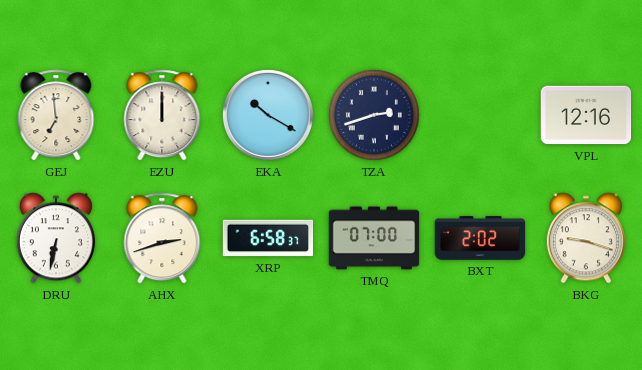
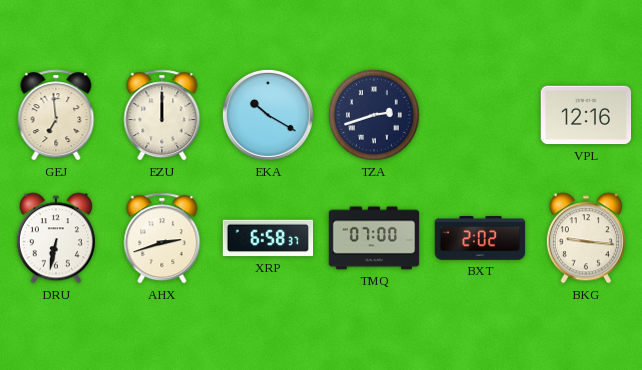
BKG: 9:18 -> 9:16 (586, 238)
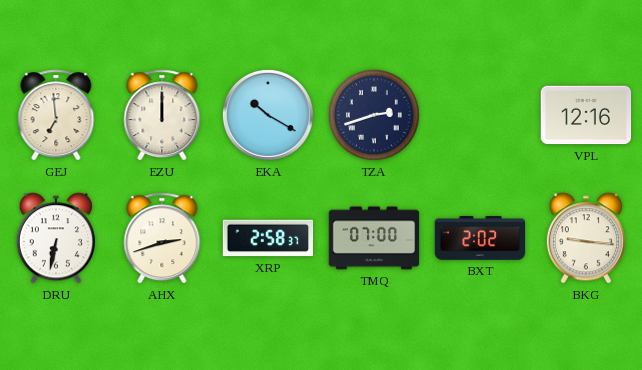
XRP: 6:58 -> 2:58 (268, 238)
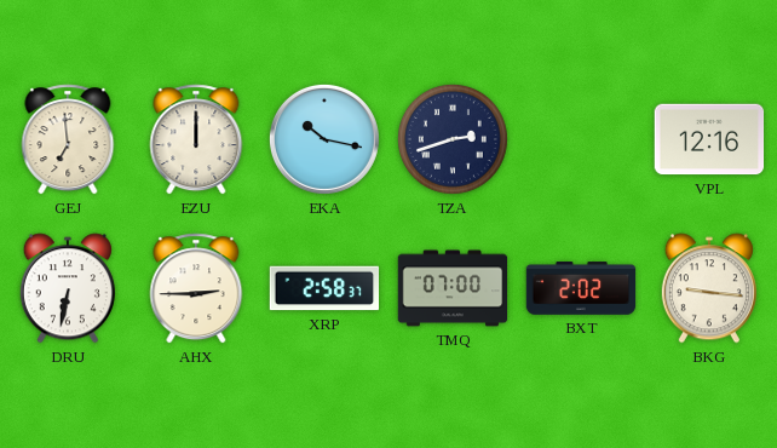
EKA: 10:20 -> 10:17 (324, 139)
AHX: 2:42 -> 2:45 (196, 288)
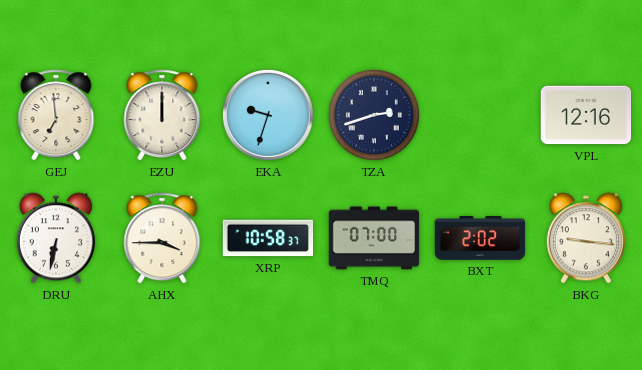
EKA: 10:17 -> 9:33 (268, 115)
AHX: 2:45 -> 3:45 (162, 238)
XRP: 2:58 -> 10:58 (268, 238)
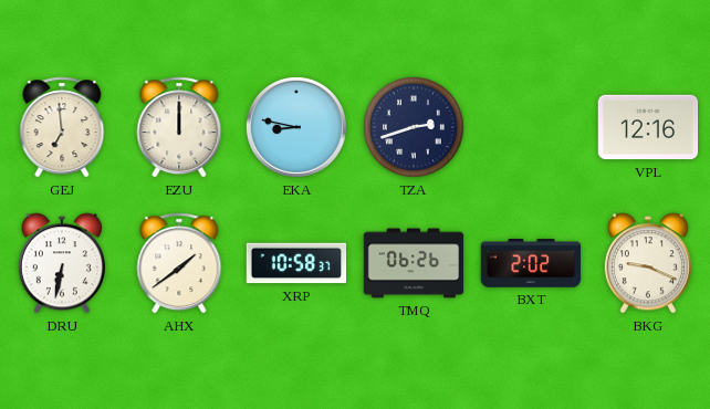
EKA: 9:33 -> 8:47 (296, 127)
AHX: 3:45 -> 1:39 (179, 263)
TMQ: 07:00 -> 06:26 (414, 263)
BKG: 9:16 -> 9:19 (648, 263)
